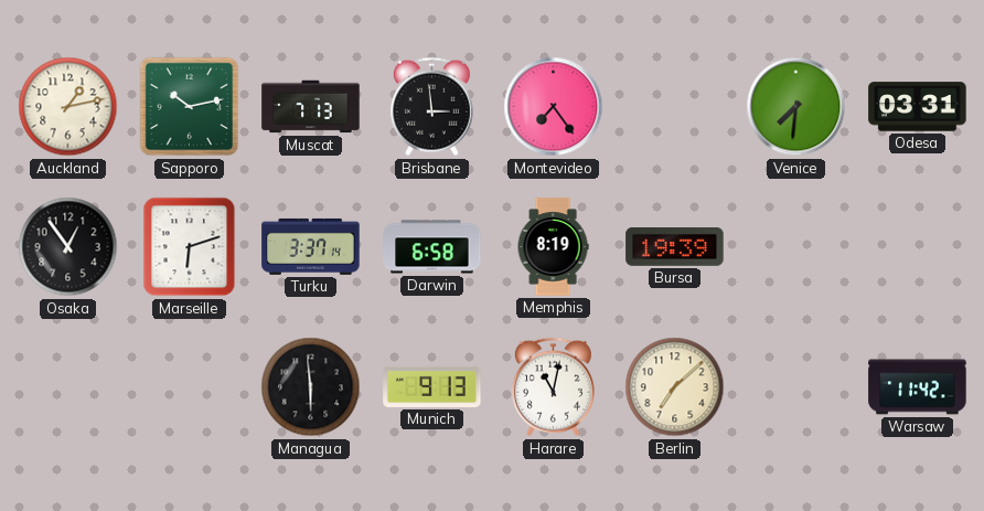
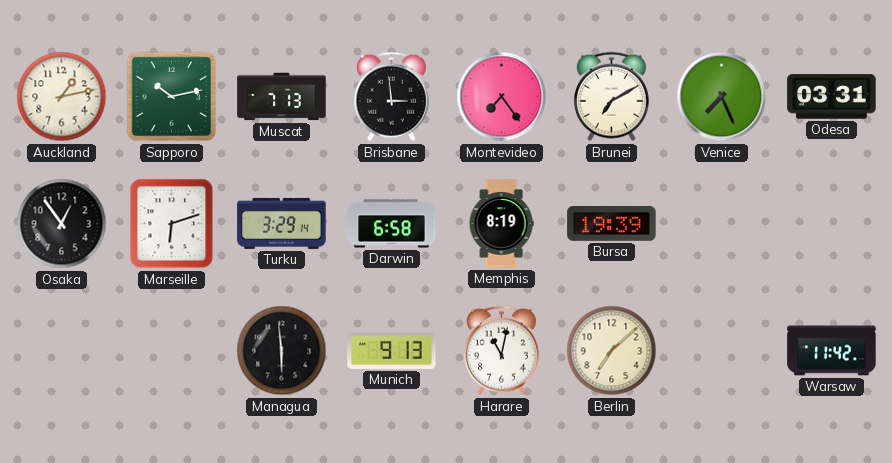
Brunei: none -> 7:10 (611, 97)
Venice: 7:31 -> 7:26 (722, 97)
Turku: 3:37 -> 3:29 (282, 223)
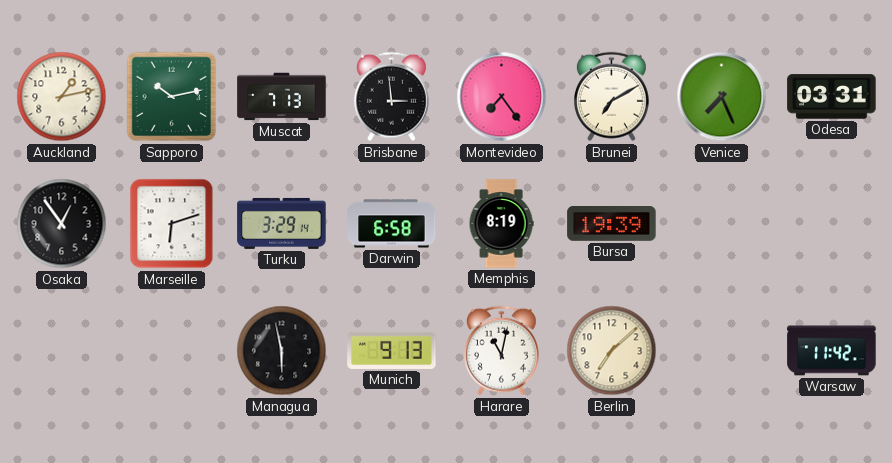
Managua: 5:59 -> 5:58 (282, 351)
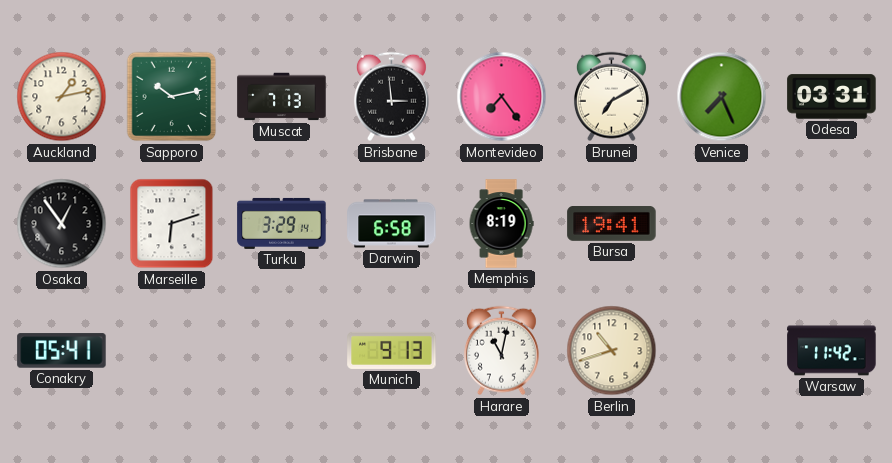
Bursa: 19:39 -> 19:41 (612, 224)
Conakry: none -> 05:41 (62, 351)
Managua: 5:58 -> none (282, 351)
Berlin: 7:08 -> 10:42 (612, 351)
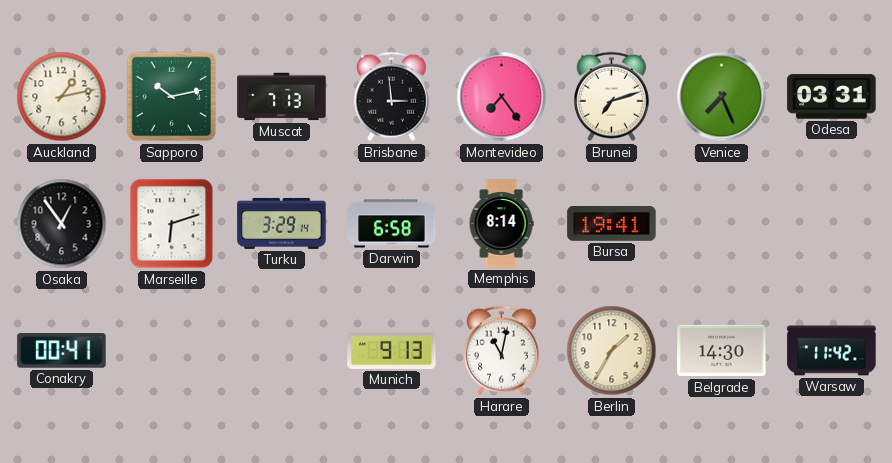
Brunei: 7:10 -> 7:12 (611, 97)
Memphis: 8:19 -> 8:14 (501, 224)
Conakry: 05:41 -> 00:41 (62, 351)
Berlin: 10:42 -> 1:35 (612, 351)
Belgrade: none -> 14:30 (722, 351)
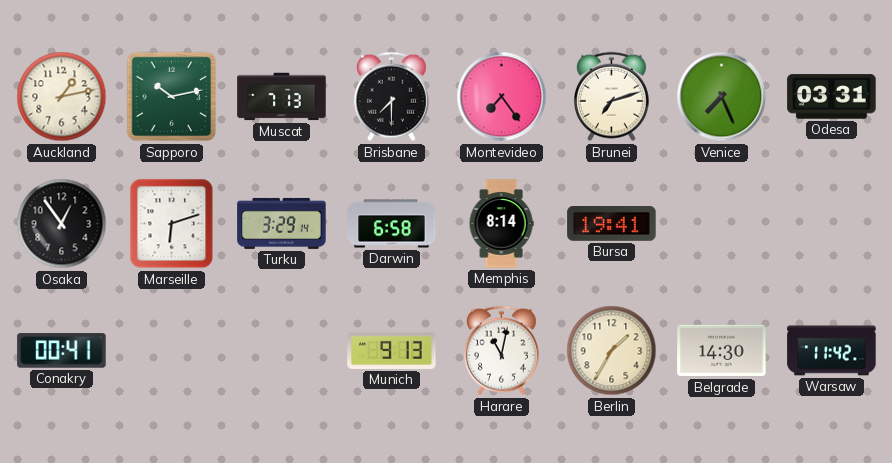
Brisbane: 2:59 -> 7:30 (391, 97)
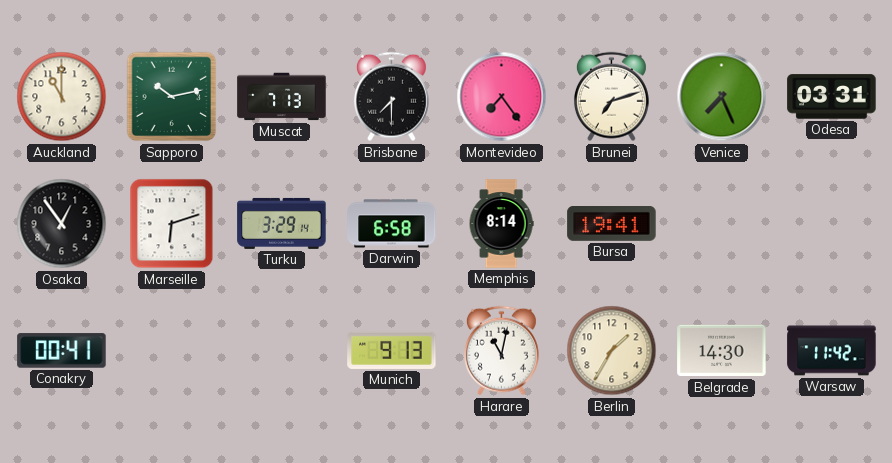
Auckland: 1:13 -> 11:00 (62, 97)
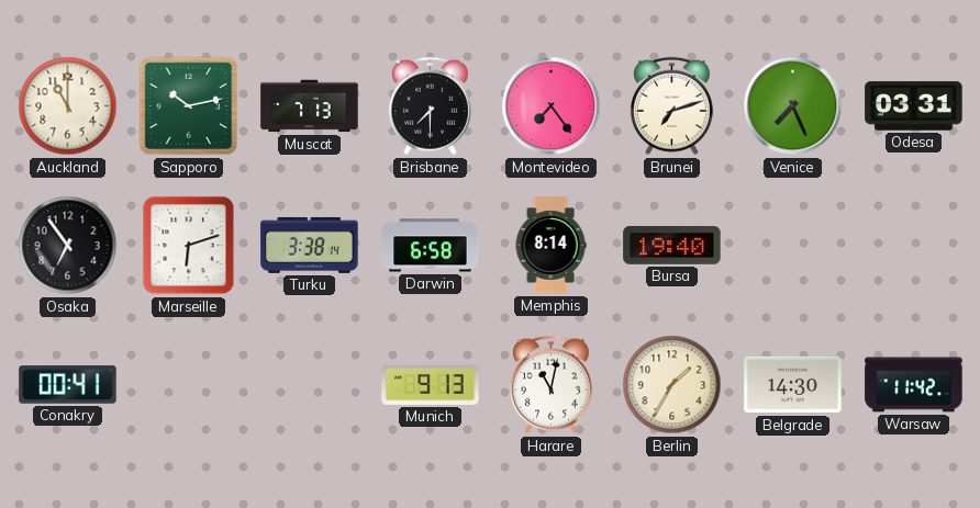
Osaka: 12:54 -> 6:54 (68, 246)
Turku: 3:29 -> 3:38 (310, 245)
Bursa: 19:41 -> 19:40 (672, 246)
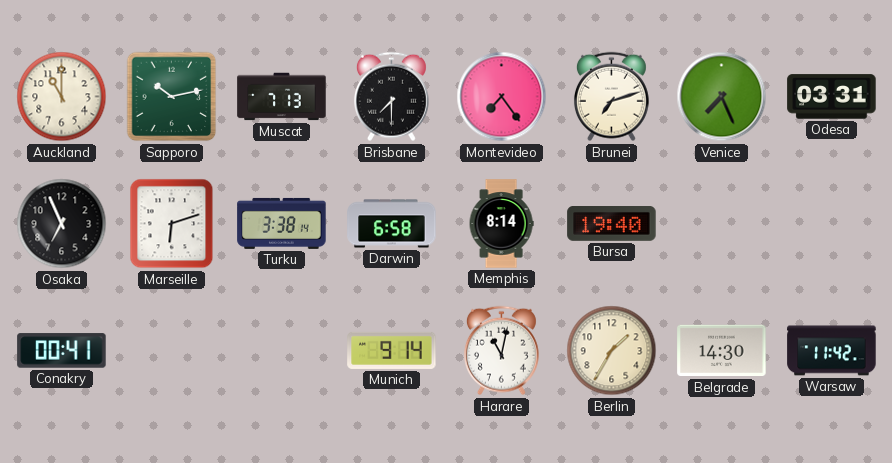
Osaka: 6:54 -> 6:56 (62, 224)
Munich: 9:13 -> 9:14 (392, 350)
